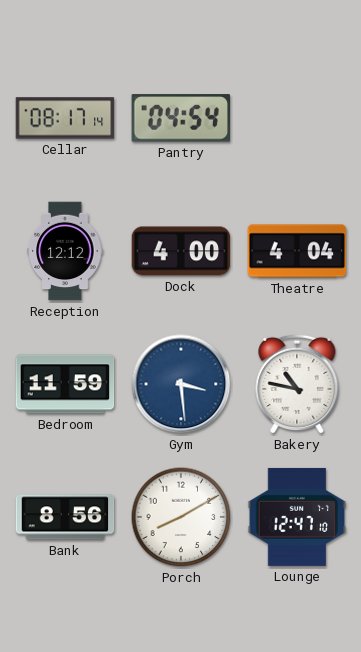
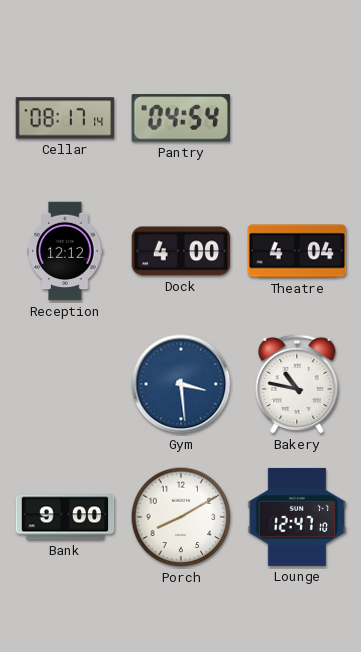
Bedroom: 11:59 -> none (65, 384)
Bank: 8:56 -> 9:00 (65, 517)
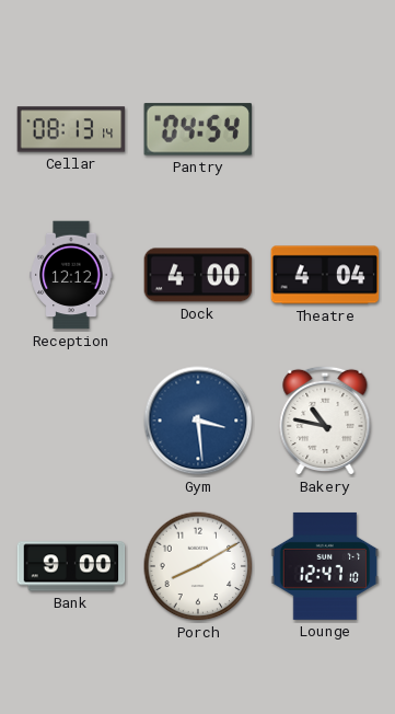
Cellar: 08:17 -> 08:13 (71, 129)
